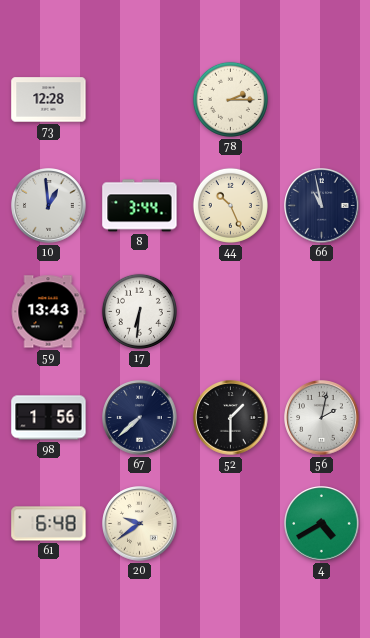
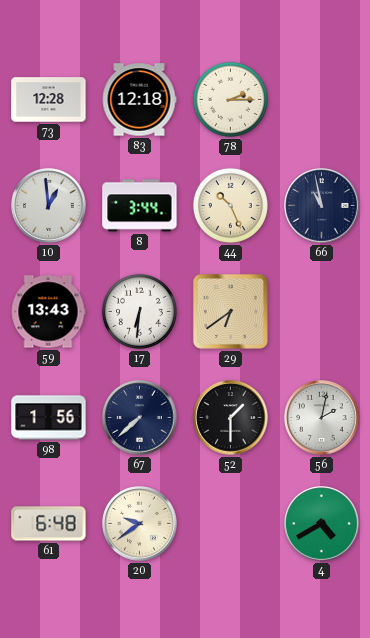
83: none -> 12:18 (139, 100)
29: none -> 6:39 (230, 311)
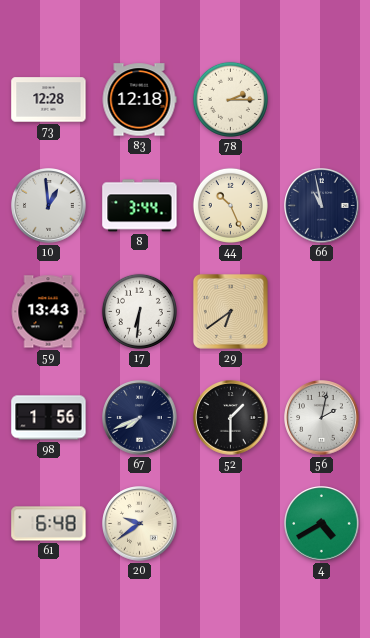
67: 7:38 -> 7:41 (140, 418)
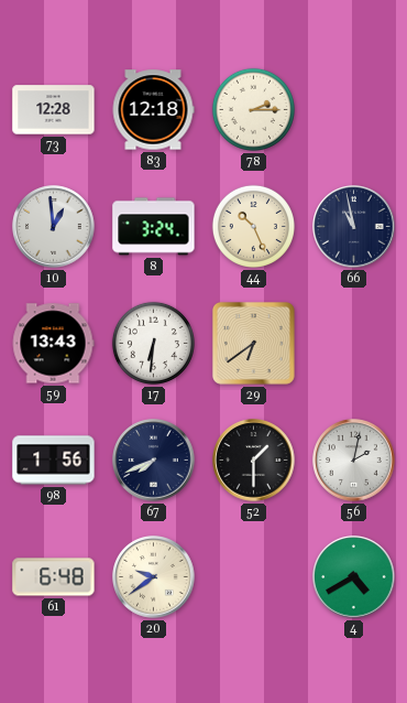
8: 3:44 -> 3:24 (154, 227)
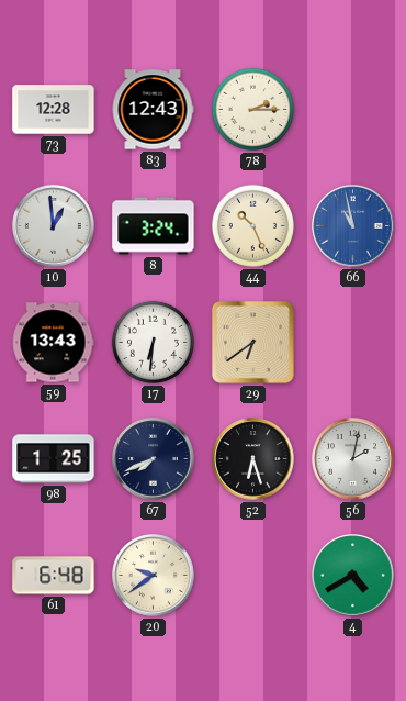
83: 12:18 -> 12:43 (153, 110)
66 dial: navy -> blue (353, 226)
98: 1:56 -> 1:25 (54, 459)
52: 1:30 -> 6:27 (253, 459)
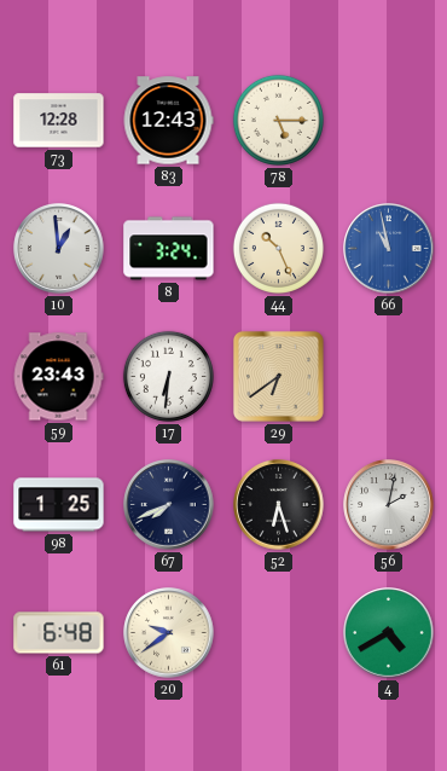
78: 2:15 -> 5:15 (278, 120)
59: 13:43 -> 23:43 (58, 377)
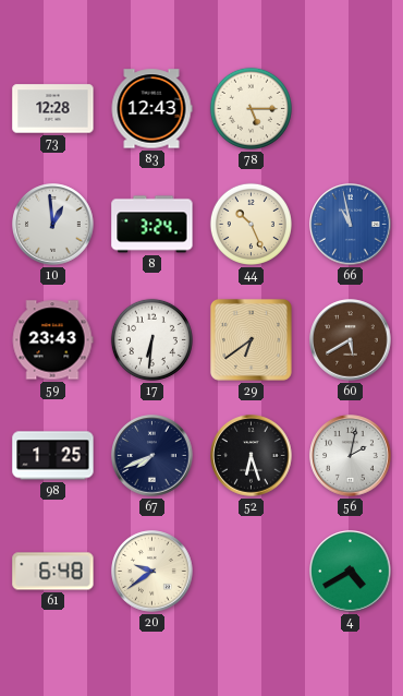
60: none -> 5:40 (351, 340)
